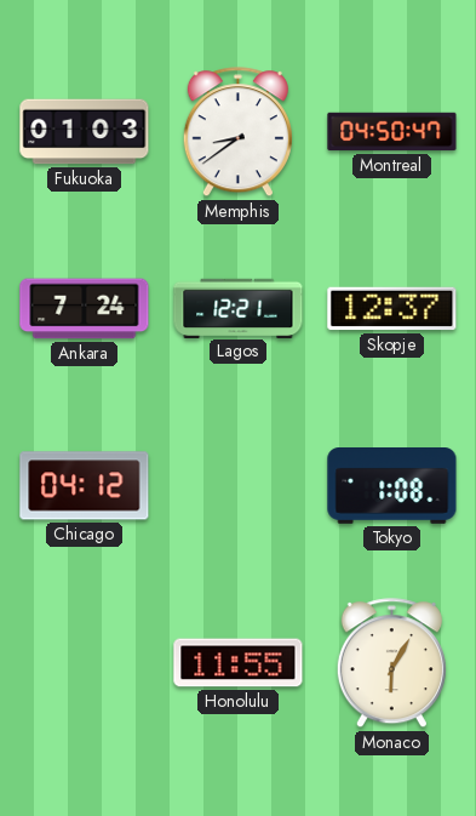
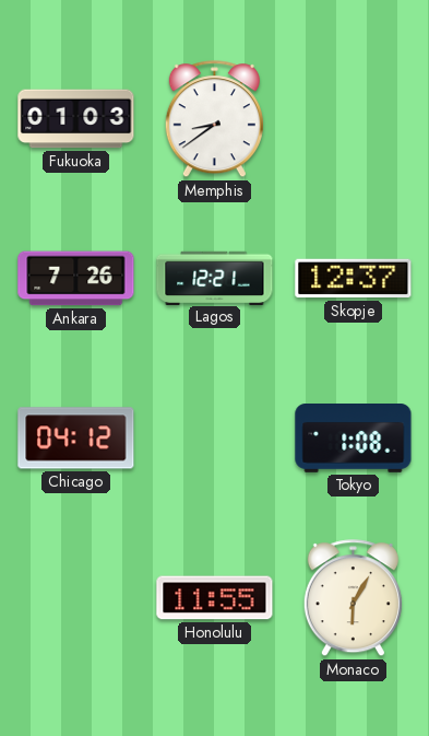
Montreal: 04:50 -> none (392, 132)
Ankara: 7:24 -> 7:26 (76, 279)
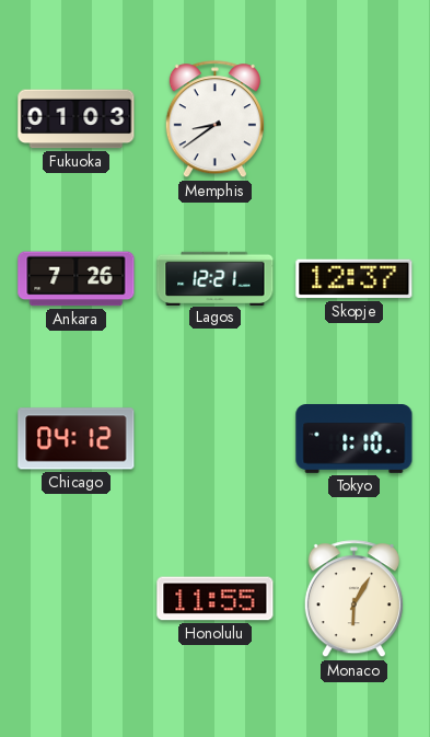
Tokyo: 1:08 -> 1:10 (355, 439)
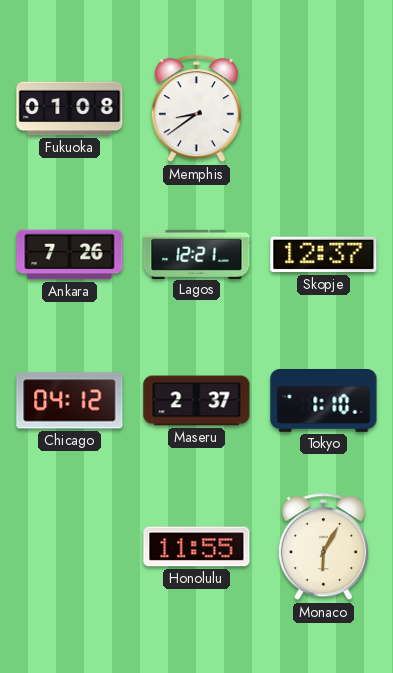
Fukuoka: 01:03 -> 01:08 (70, 109)
Maseru: none -> 2:37 (197, 401)
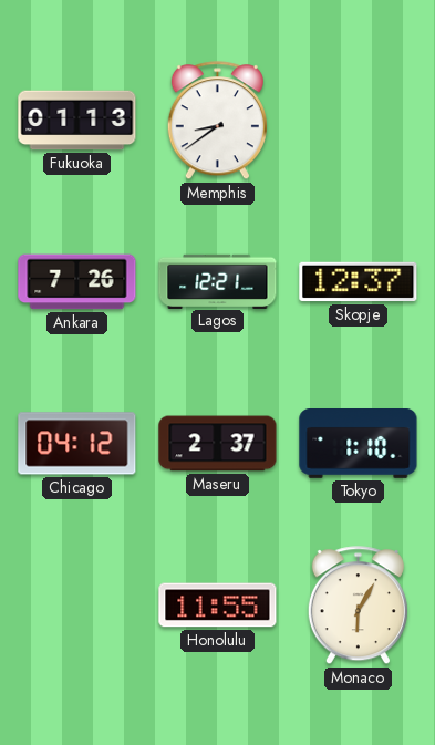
Fukuoka: 01:08 -> 01:13 (77, 121)
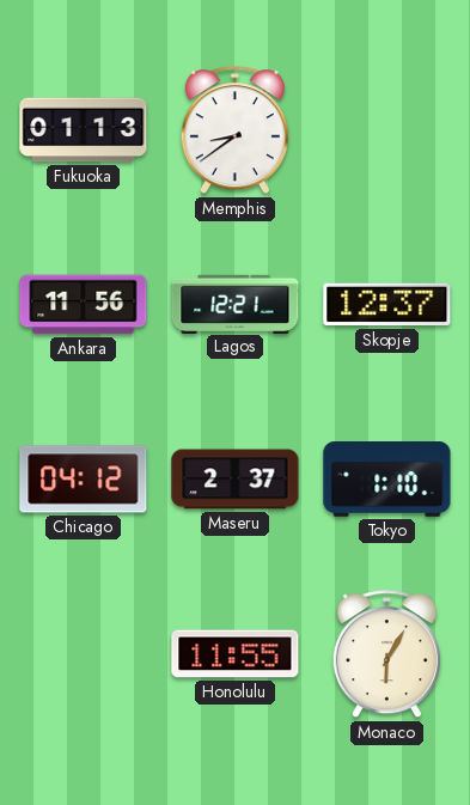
Ankara: 7:26 -> 11:56 (84, 305)
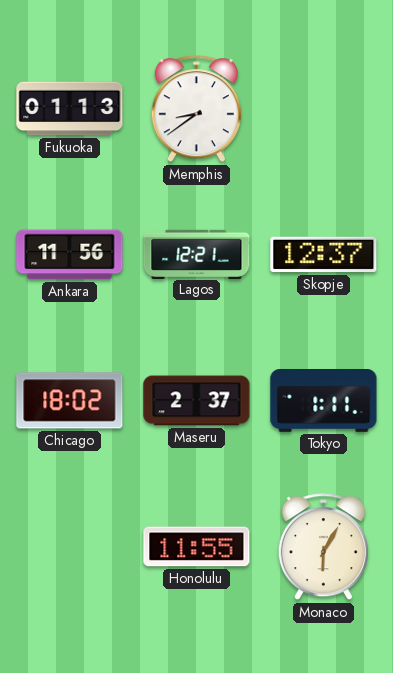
Chicago: 04:12 -> 18:02 (70, 401)
Tokyo: 1:10 -> 1:11 (324, 401)
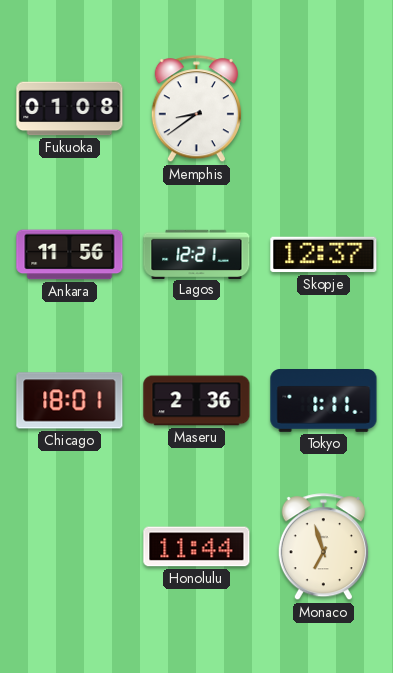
Fukuoka: 01:13 -> 01:08 (70, 109)
Chicago: 18:02 -> 18:01 (70, 401)
Maseru: 2:37 -> 2:36 (197, 401)
Honolulu: 11:55 -> 11:44 (197, 547)
Monaco: 6:05 -> 6:57 (323, 547)
